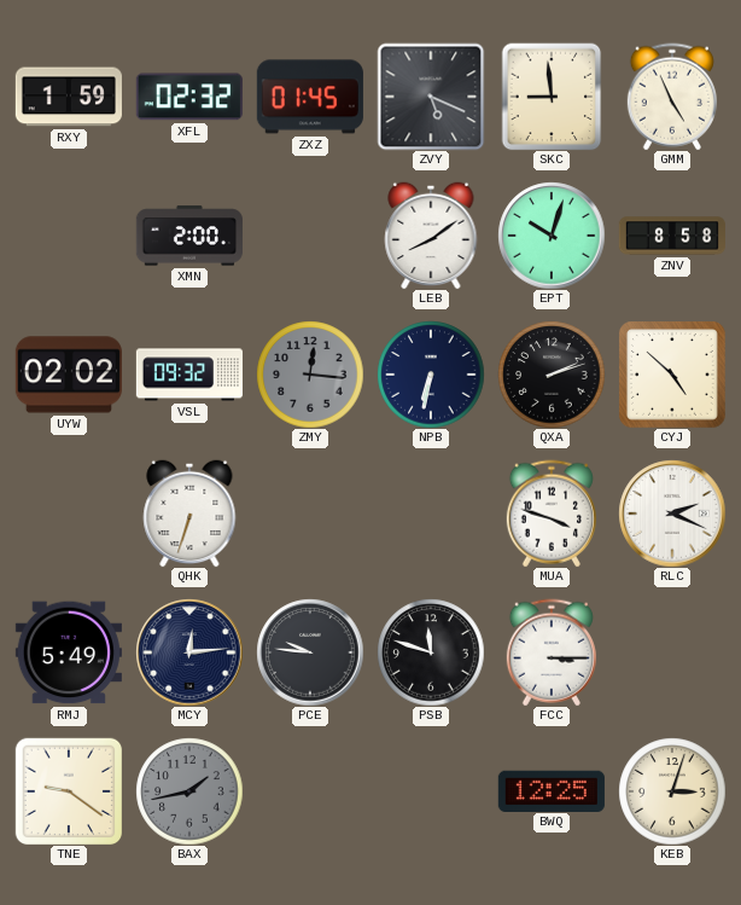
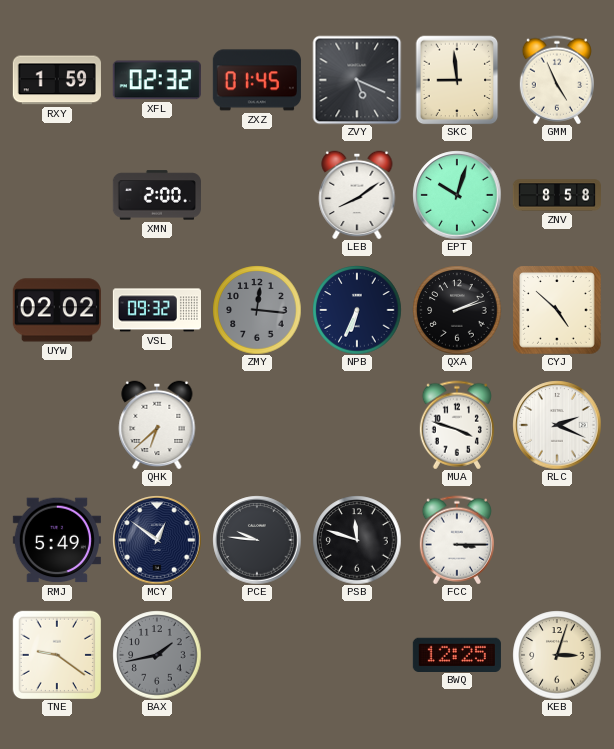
NPB: 6:32 -> 6:34 (357, 310)
QHK: 6:33 -> 6:38 (157, 425)
MCY: 12:14 -> 12:51 (157, 540)
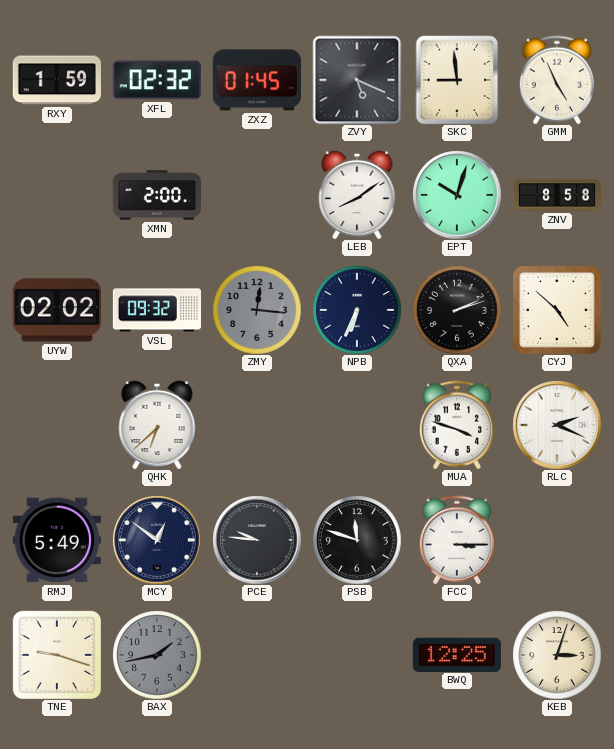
TNE: 9:21 -> 9:18 (56, 654)
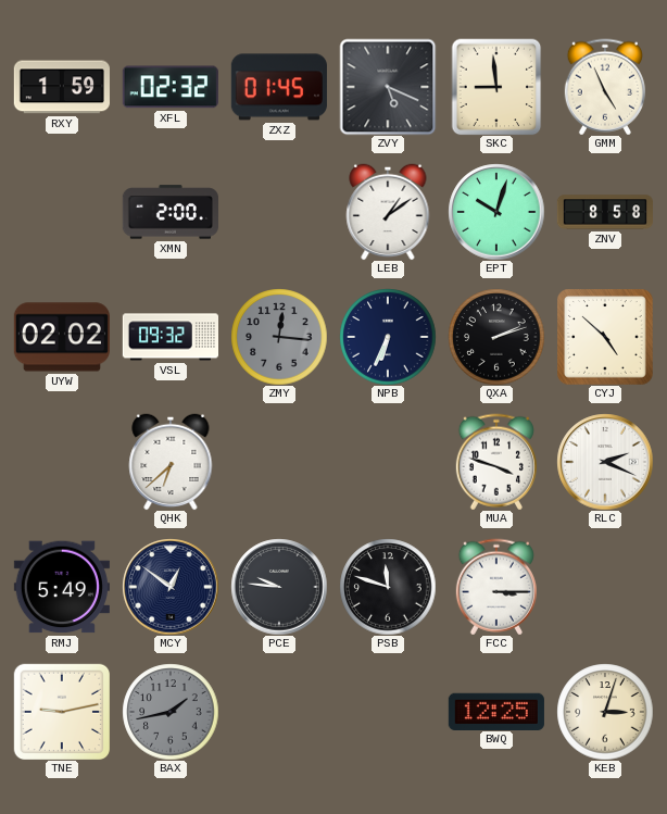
LEB: 8:09 -> 1:09 (388, 212)
TNE: 9:18 -> 9:13 (61, 711)
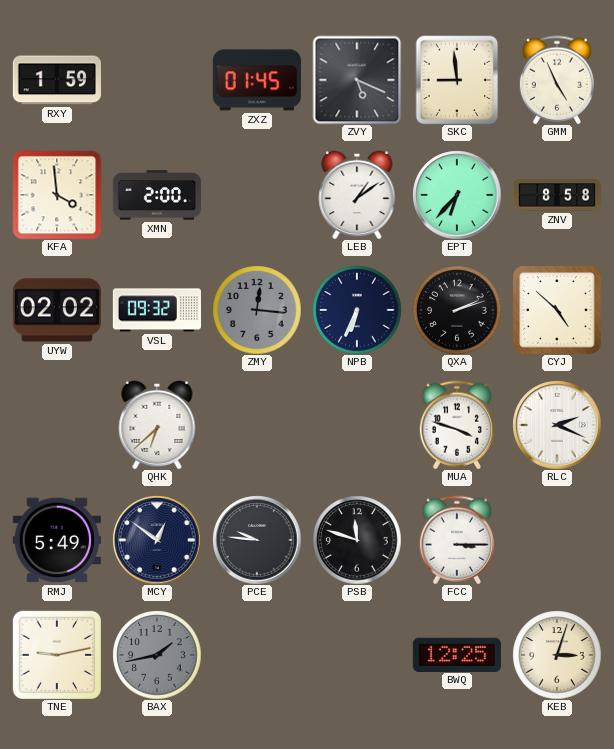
XFL: 02:32 -> none (171, 87)
KFA: none -> 3:59 (57, 195)
EPT: 10:03 -> 6:37 (457, 195)
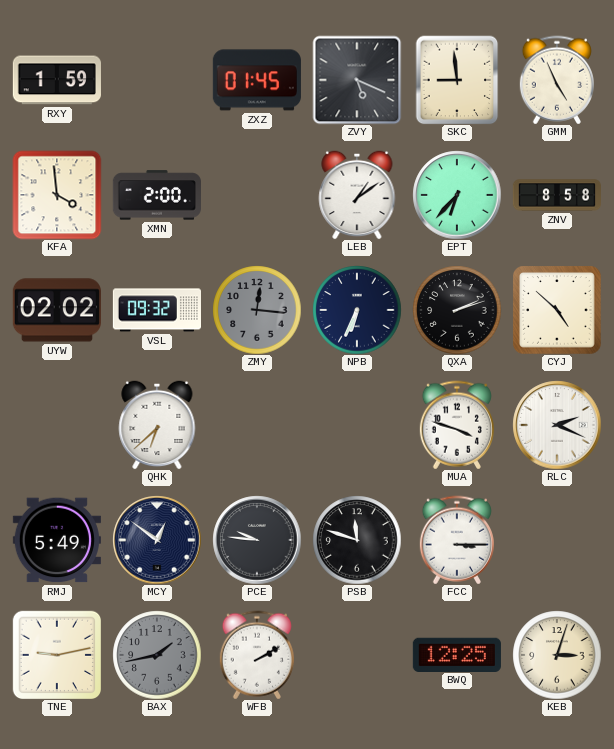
WFB: none -> 2:10 (257, 655)
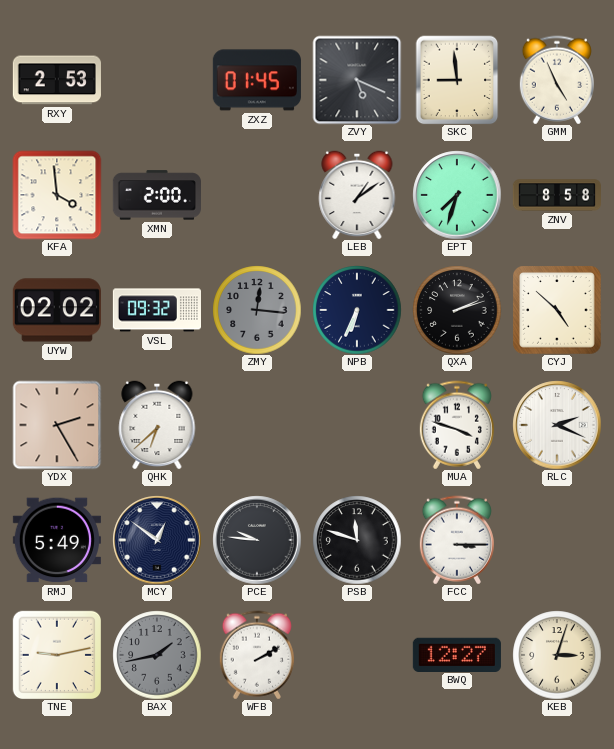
RXY: 1:59 -> 2:53 (57, 80)
EPT: 6:37 -> 7:33 (457, 195)
YDX: none -> 2:25 (57, 425)
BWQ: 12:25 -> 12:27 (457, 654)
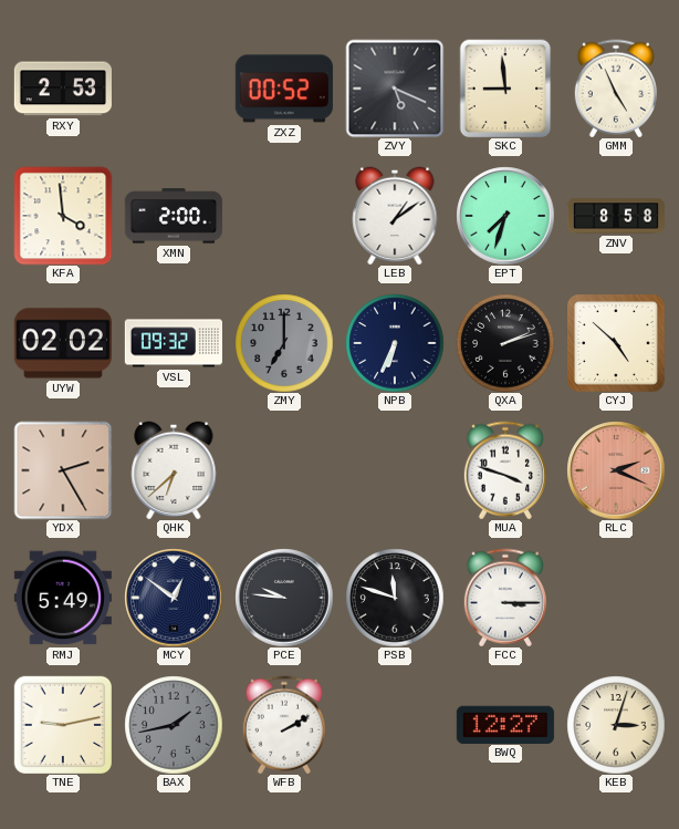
ZXZ: 01:45 -> 00:52 (284, 89)
ZMY: 12:16 -> 7:00 (284, 343)
RLC dial: white -> salmon (616, 470)
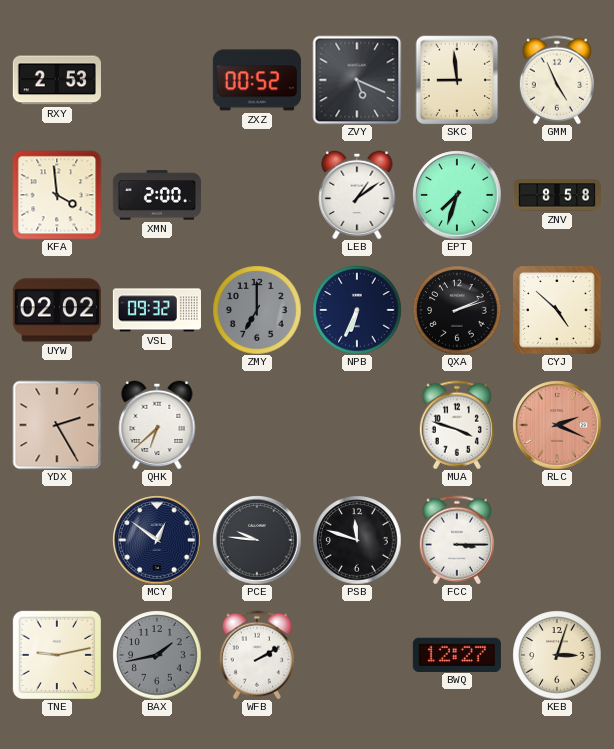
RMJ: 5:49 -> none (63, 598)
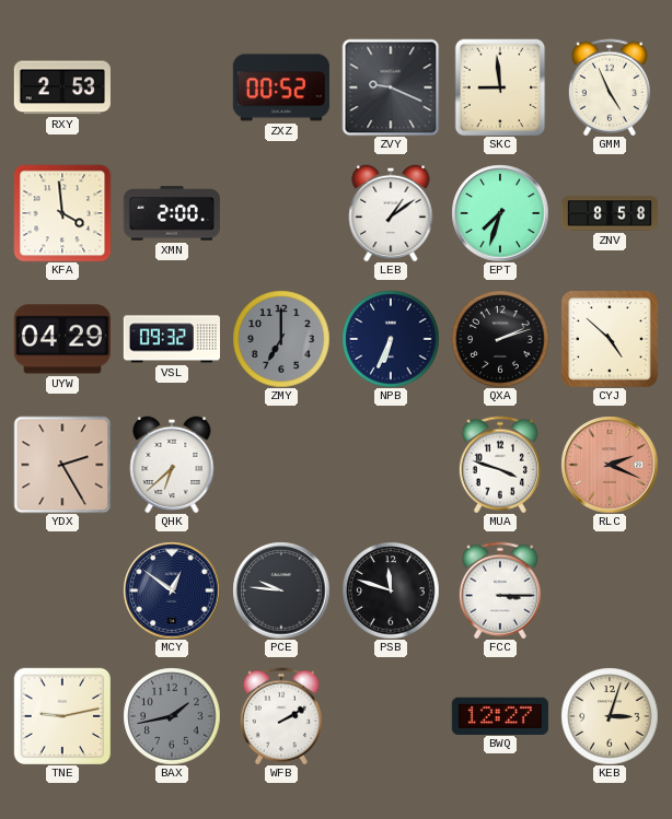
ZVY: 5:19 -> 9:19 (391, 87)
UYW: 02:02 -> 04:29 (62, 339)
